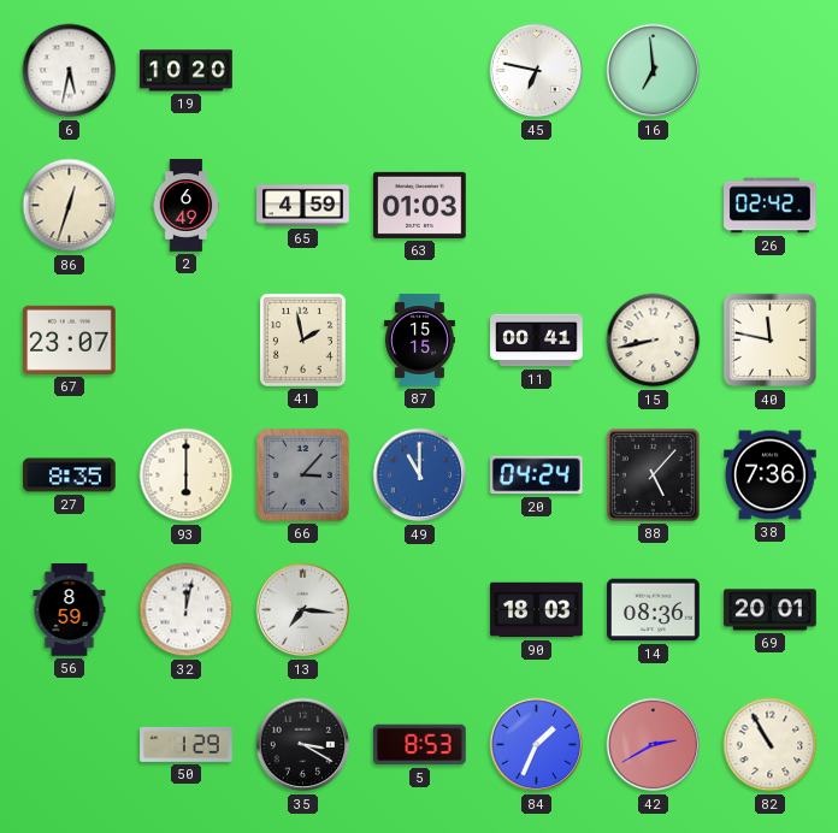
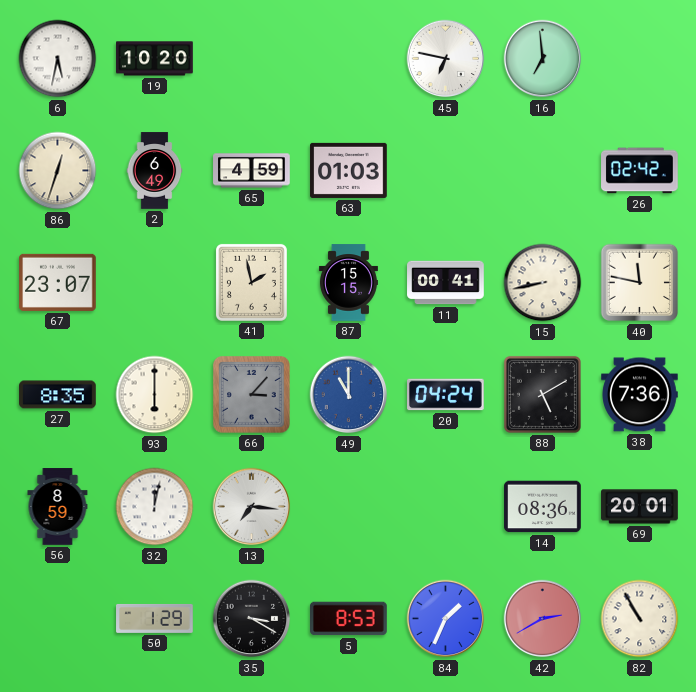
88: 5:07 -> 5:10 (542, 394)
90: 18:03 -> none (537, 610)
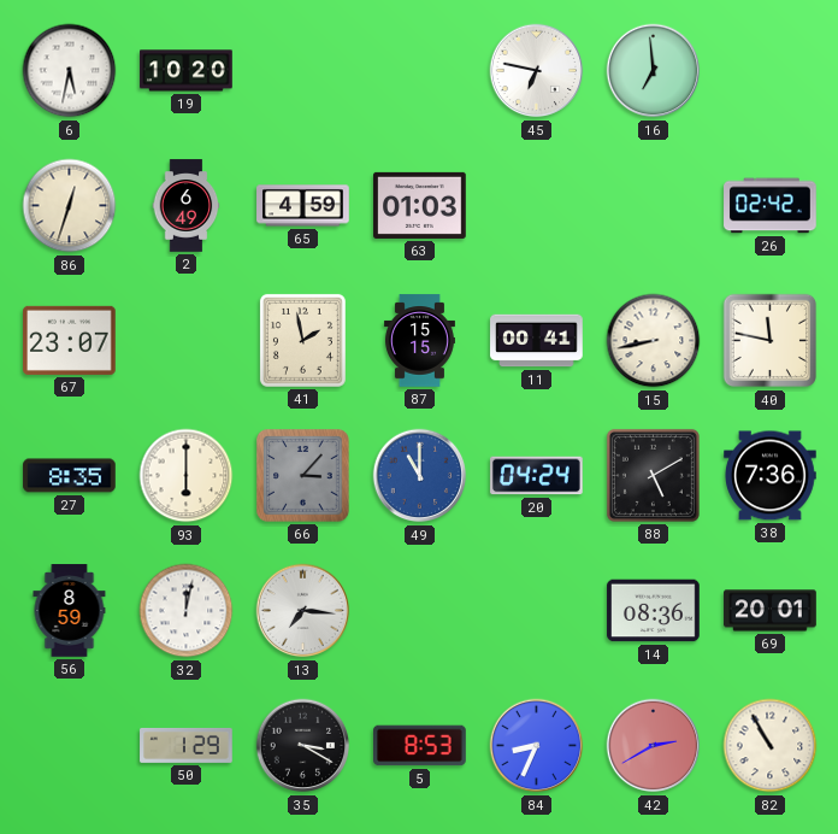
84: 1:34 -> 8:34 (537, 746)
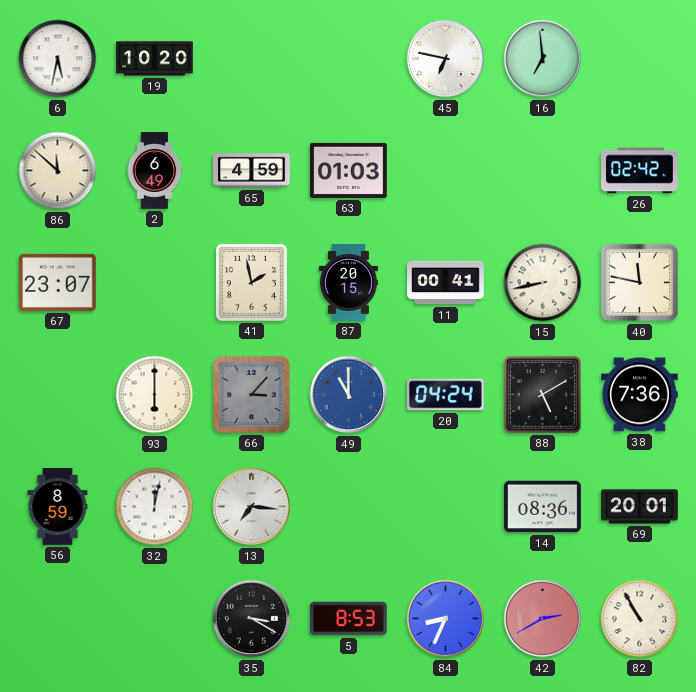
86: 12:33 -> 11:52 (58, 171)
87: 15:15 -> 20:15 (348, 283)
27: 8:35 -> none (70, 476)
50: 1:29 -> none (187, 745)
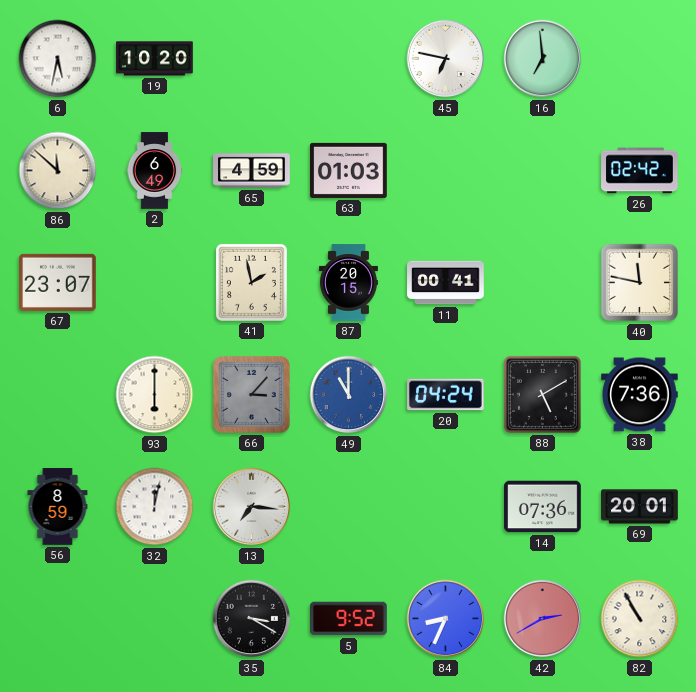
15: 8:43 -> none (543, 283)
14: 08:36 -> 07:36 (543, 507)
5: 8:53 -> 9:52 (349, 619)
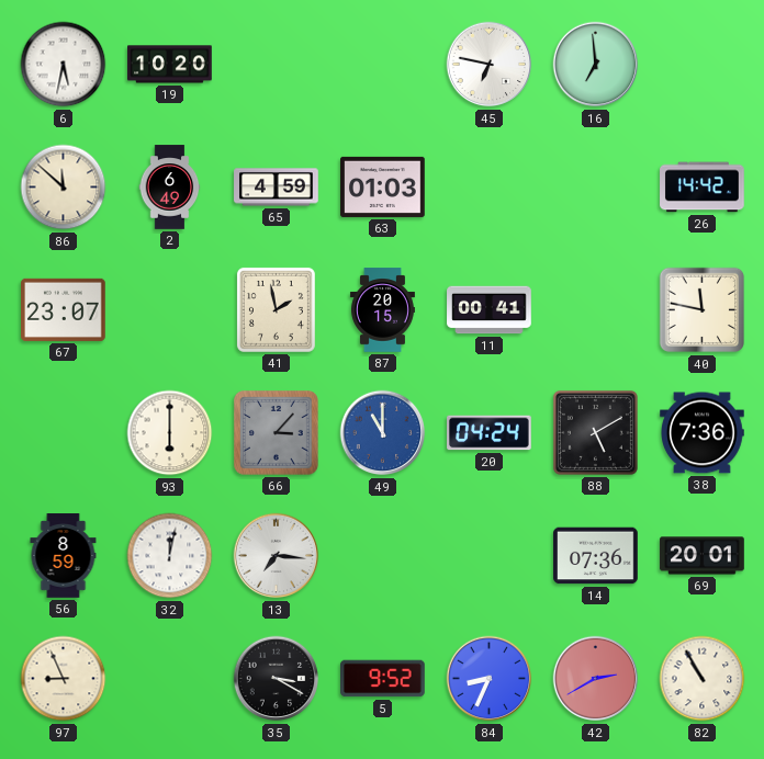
26: 02:42 -> 14:42 (703, 188)
97: none -> 8:56 (64, 679)
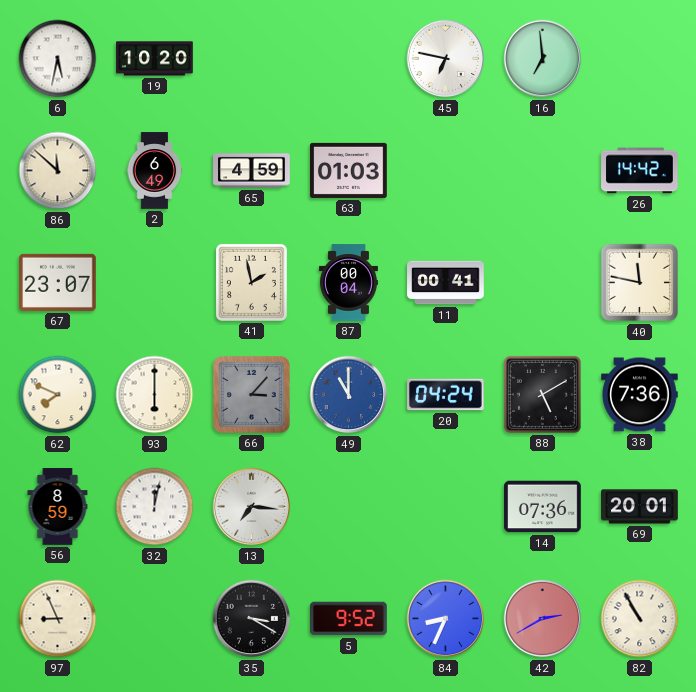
87: 20:15 -> 00:04 (348, 283)
62: none -> 7:49 (58, 395)
